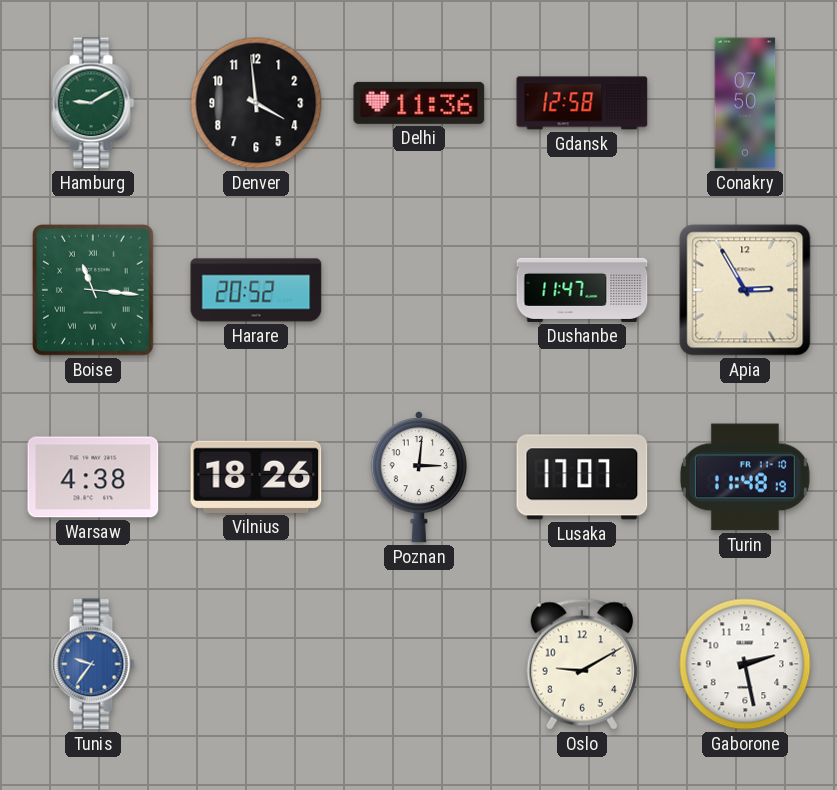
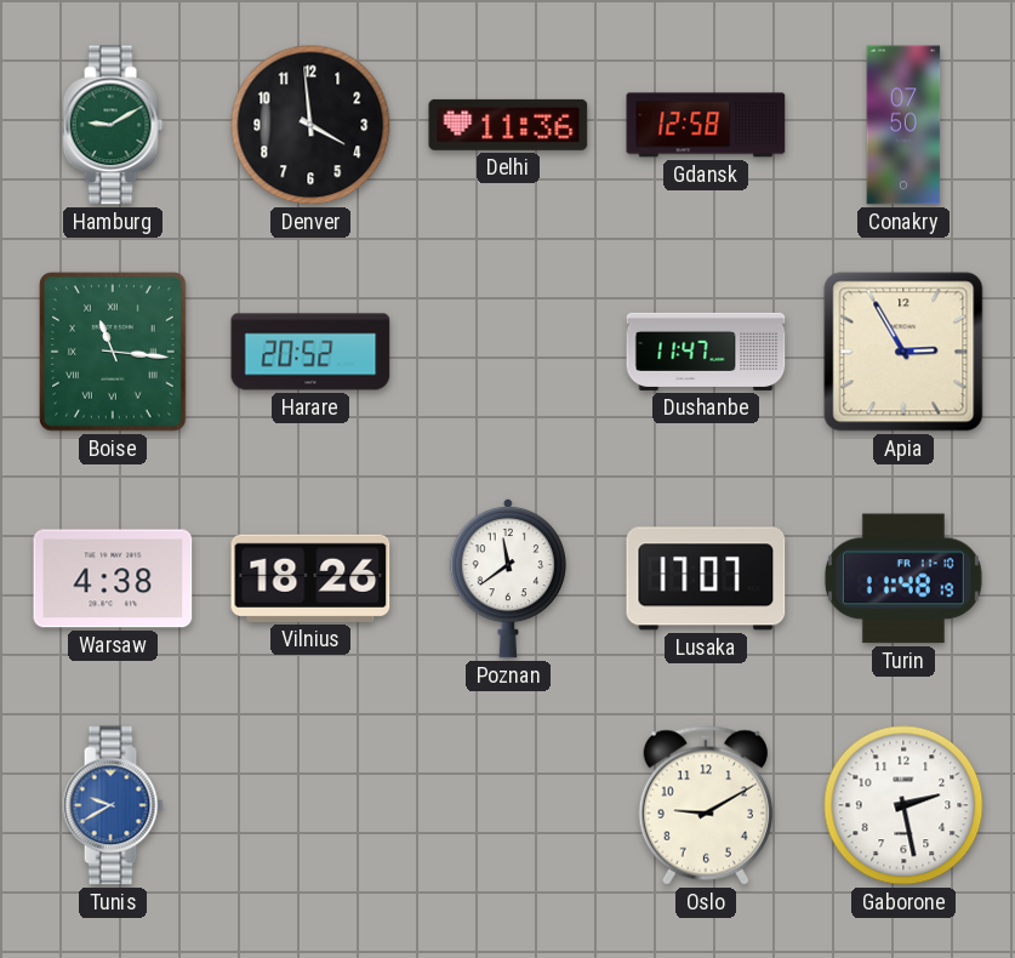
Poznan: 3:01 -> 11:39 (508, 578)
Tunis: 9:36 -> 9:40 (113, 805)
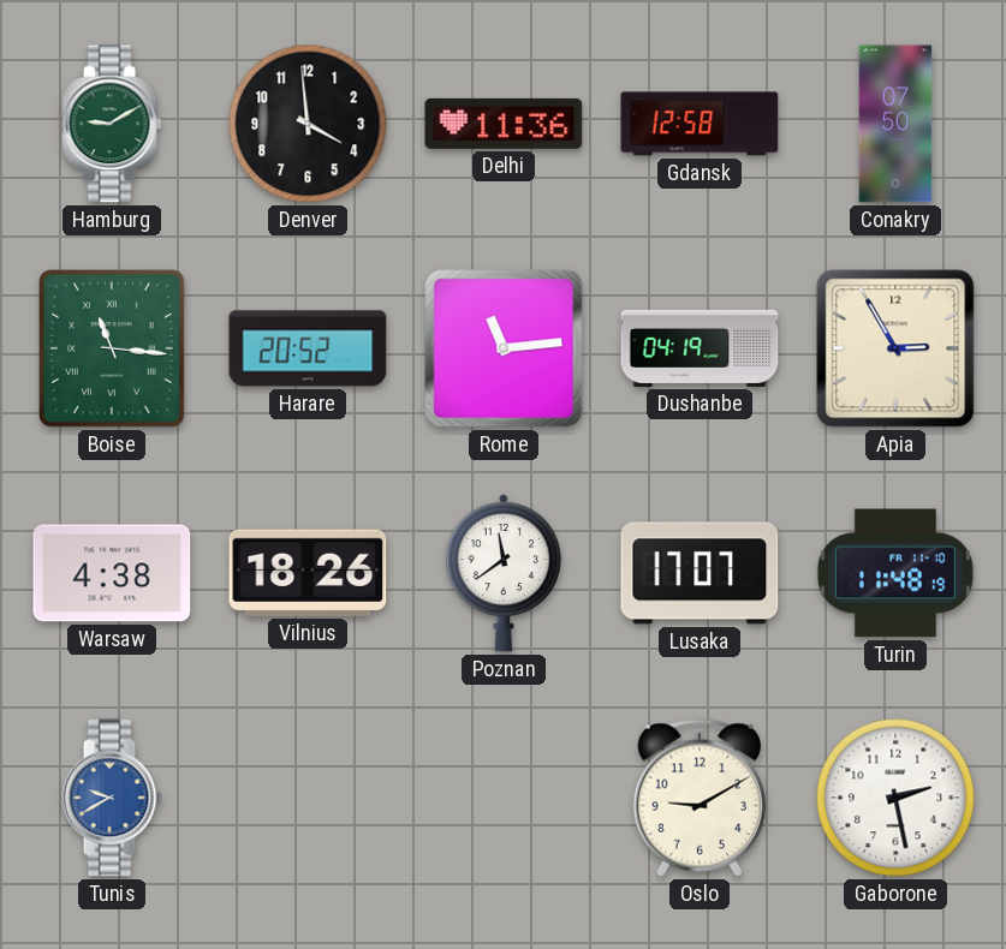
Rome: none -> 11:14 (504, 348)
Dushanbe: 11:47 -> 04:19 (700, 348)
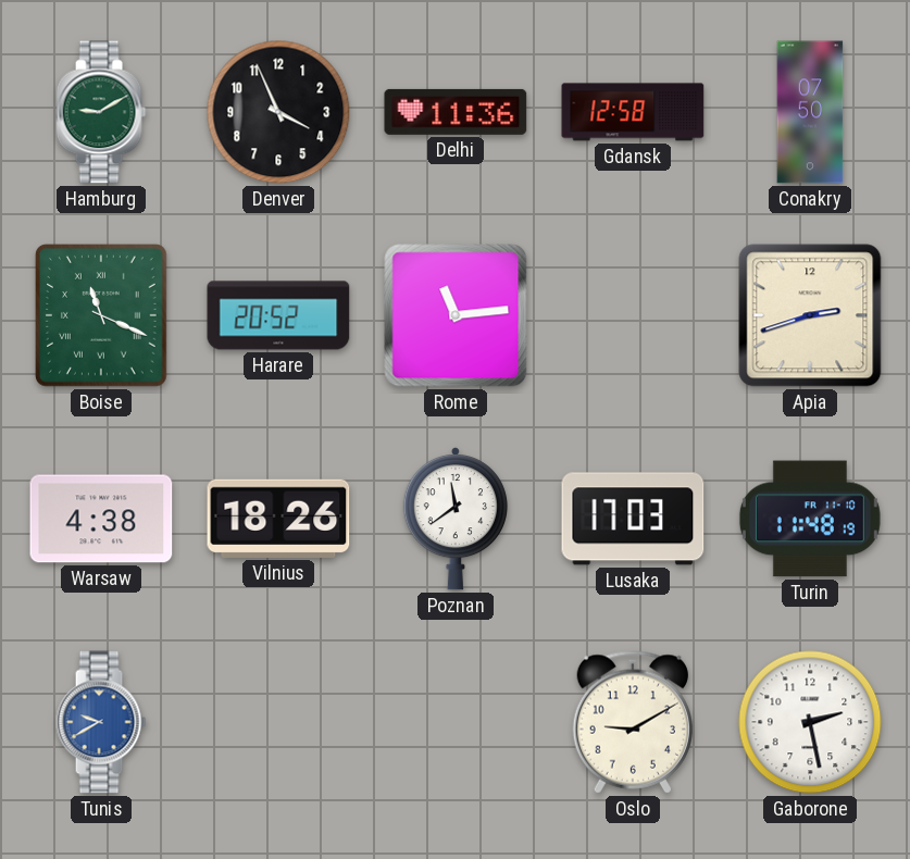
Denver: 3:59 -> 3:56 (278, 112)
Boise: 11:16 -> 11:19 (102, 316)
Dushanbe: 04:19 -> none (700, 348)
Apia: 2:55 -> 2:42 (810, 315)
Lusaka: 17:07 -> 17:03 (633, 519)
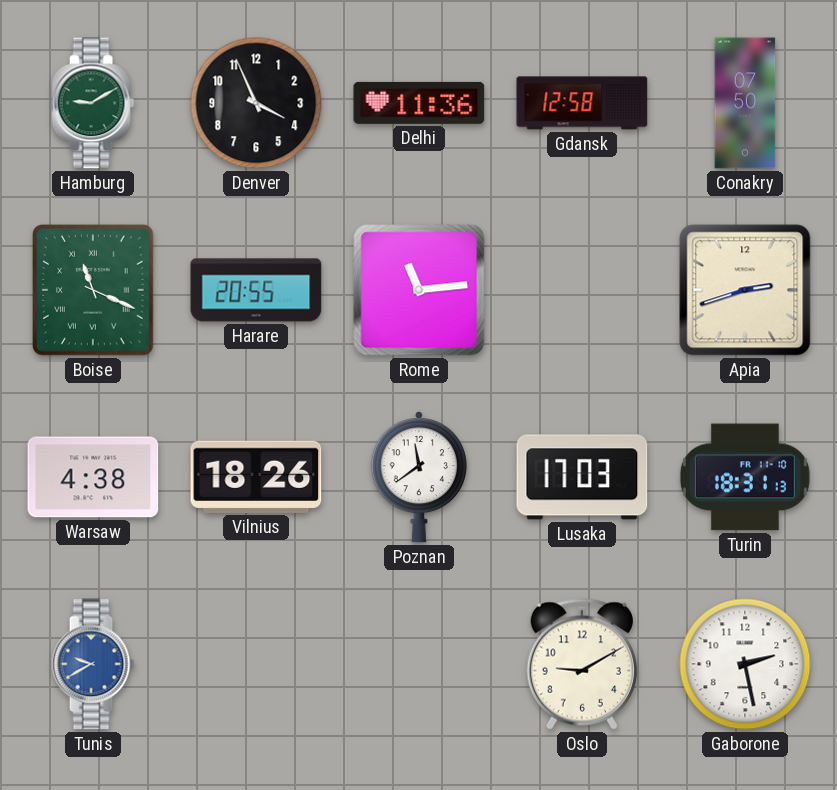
Harare: 20:52 -> 20:55 (256, 290)
Turin: 11:48 -> 18:31 (745, 477)
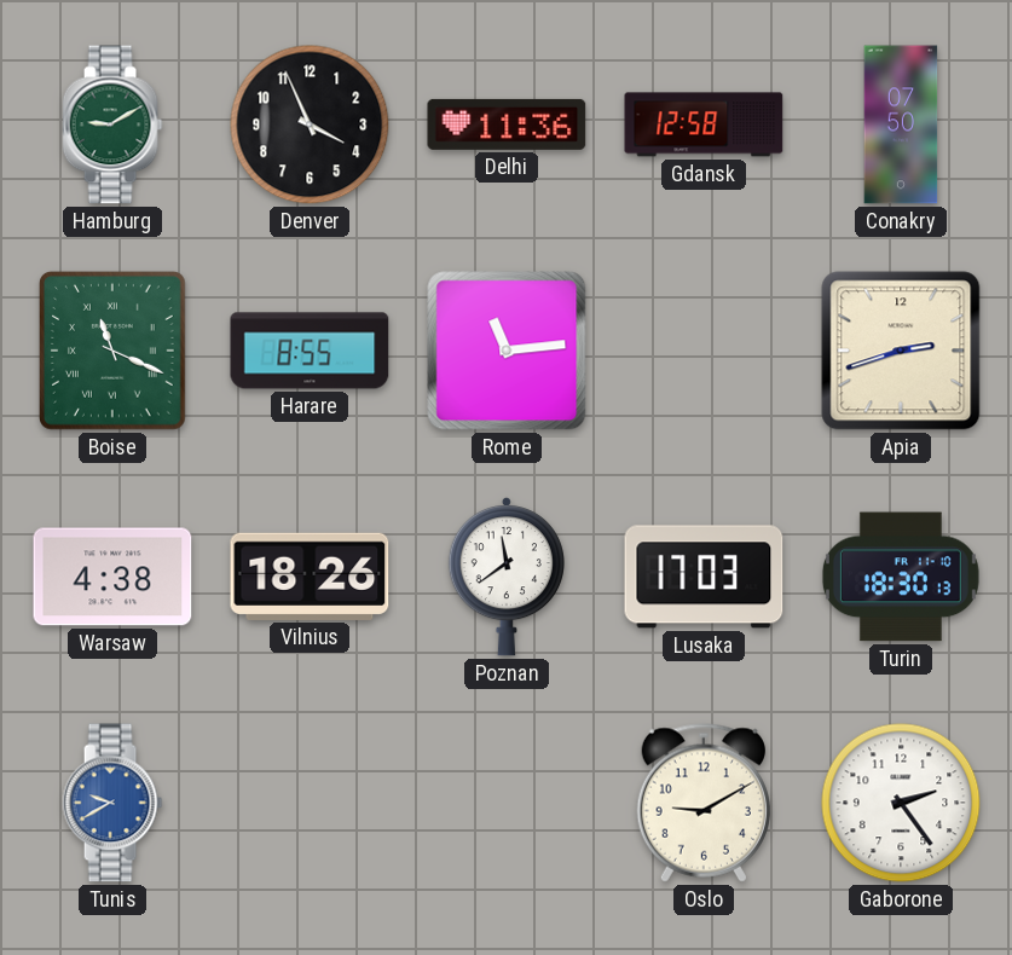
Harare: 20:55 -> 8:55 (310, 351)
Turin: 18:31 -> 18:30 (901, 577)
Gaborone: 2:28 -> 2:24 (901, 803)
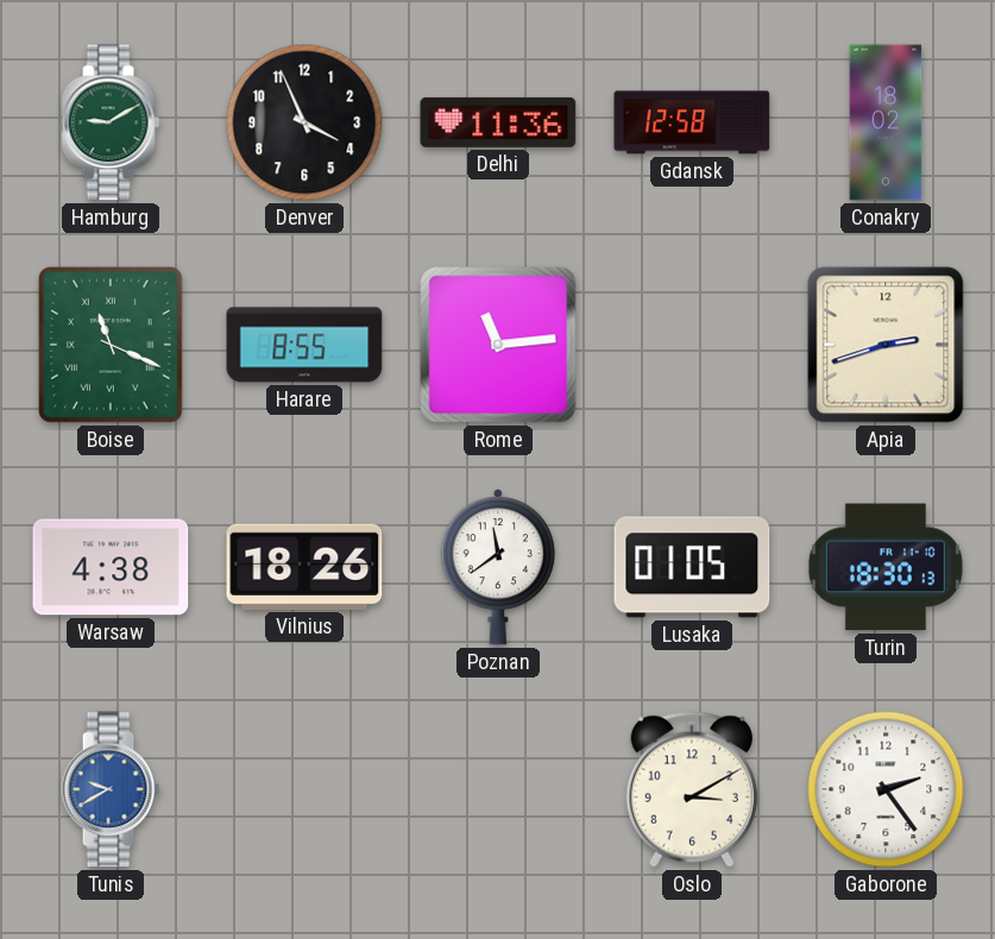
Conakry: 07:50 -> 18:02 (886, 122)
Lusaka: 17:03 -> 01:05 (692, 567)
Oslo: 9:10 -> 3:10 (692, 789)
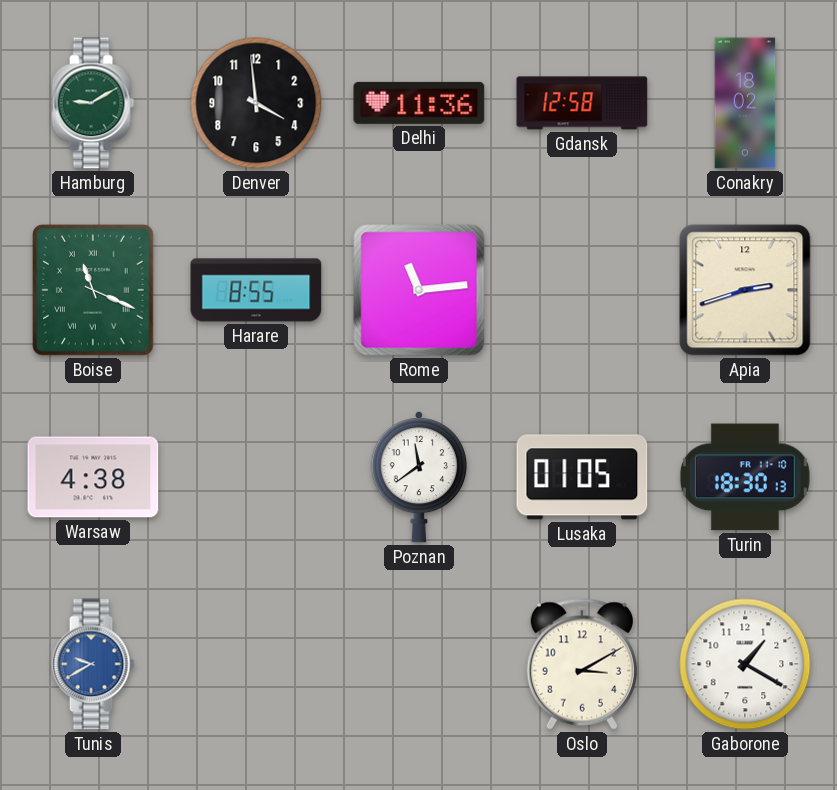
Denver: 3:56 -> 3:59 (256, 103)
Vilnius: 18:26 -> none (304, 567)
Gaborone: 2:24 -> 1:20 (745, 664)
